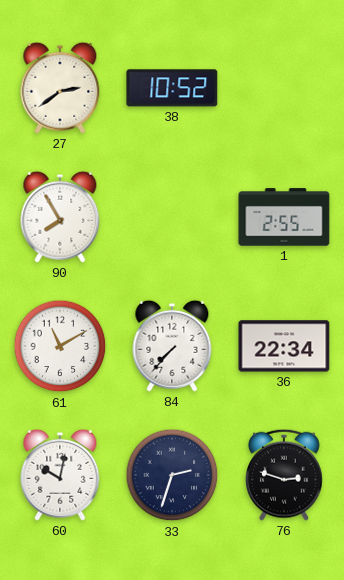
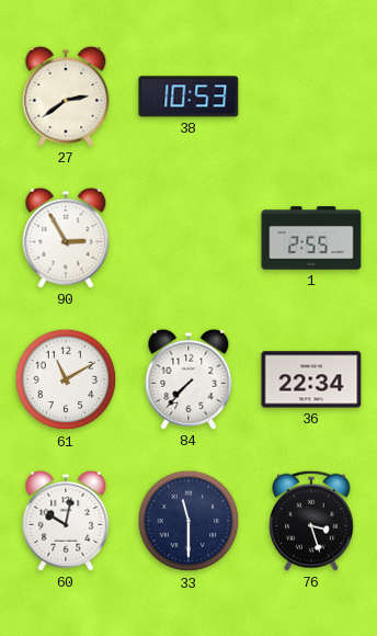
38: 10:52 -> 10:53 (188, 96)
90: 7:55 -> 2:55 (66, 238)
33: 2:33 -> 11:30 (188, 521)
76: 2:48 -> 3:27 (312, 521)
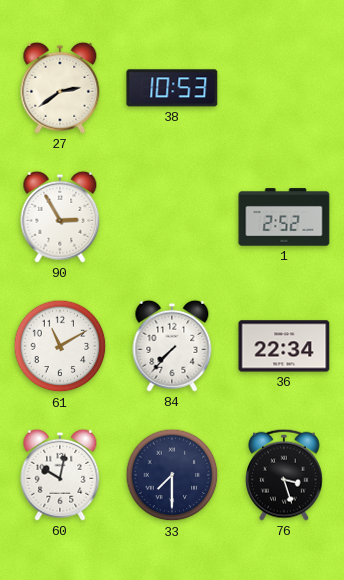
1: 2:55 -> 2:52 (284, 217)
33: 11:30 -> 7:30 (172, 475)
